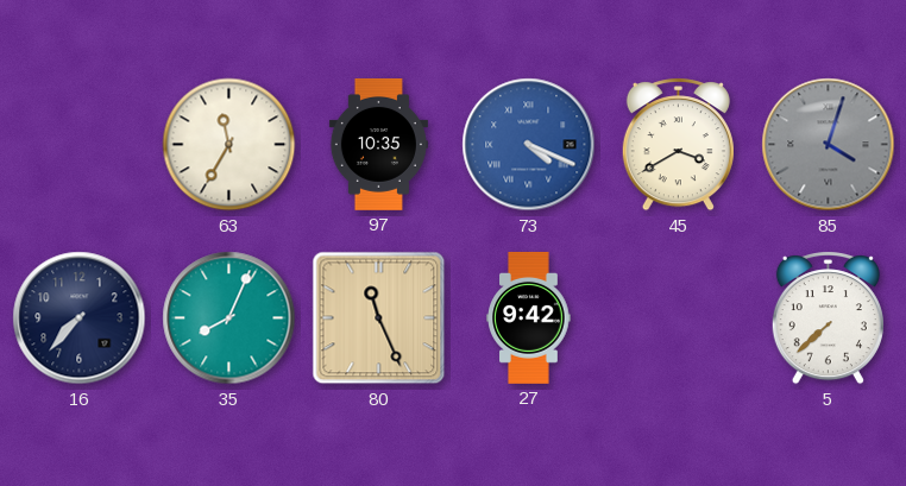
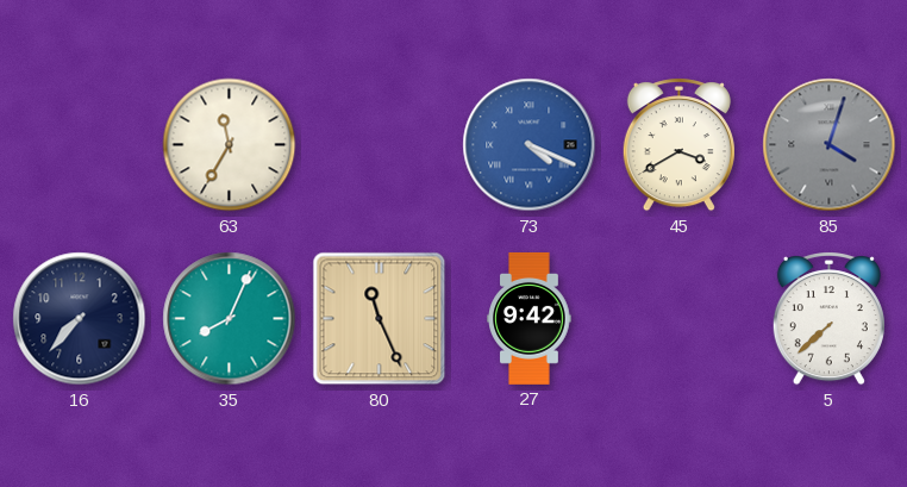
97: 10:35 -> none (378, 144)
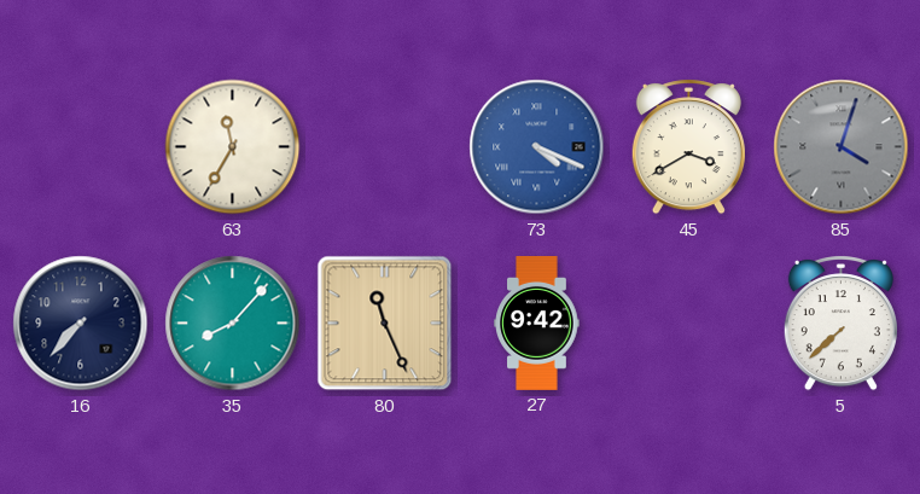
35: 8:04 -> 8:07 (233, 324)
